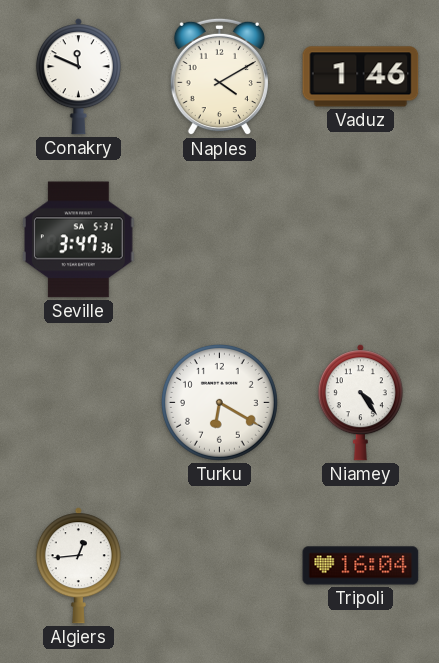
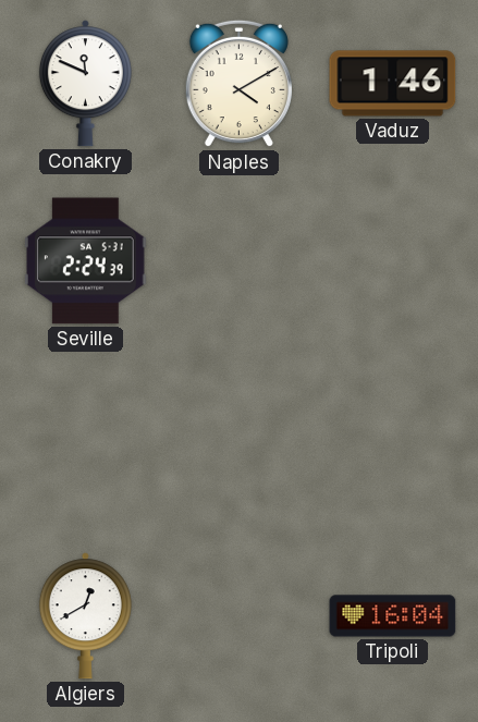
Seville: 3:47 -> 2:24 (85, 261)
Turku: 6:20 -> none (219, 402)
Niamey: 4:24 -> none (360, 403)
Algiers: 12:44 -> 12:40 (85, 616)
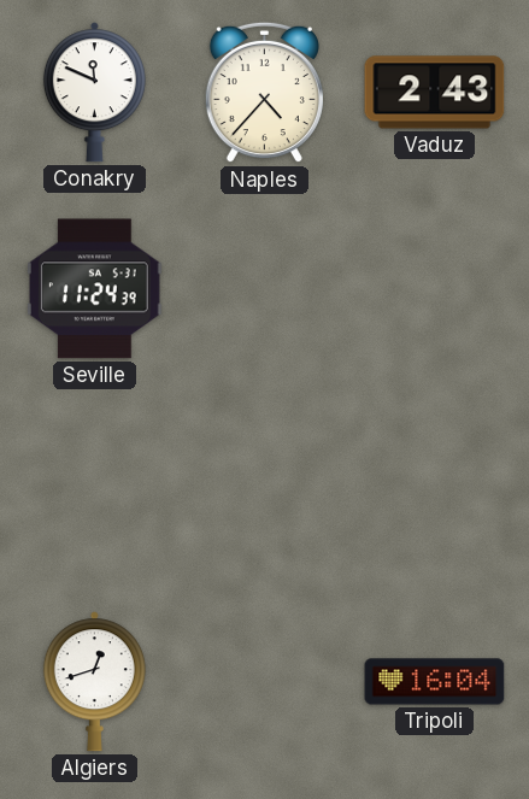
Naples: 4:10 -> 4:37 (264, 93)
Vaduz: 1:46 -> 2:43 (435, 93)
Seville: 2:24 -> 11:24 (94, 289)
Algiers: 12:40 -> 12:42 (94, 682)
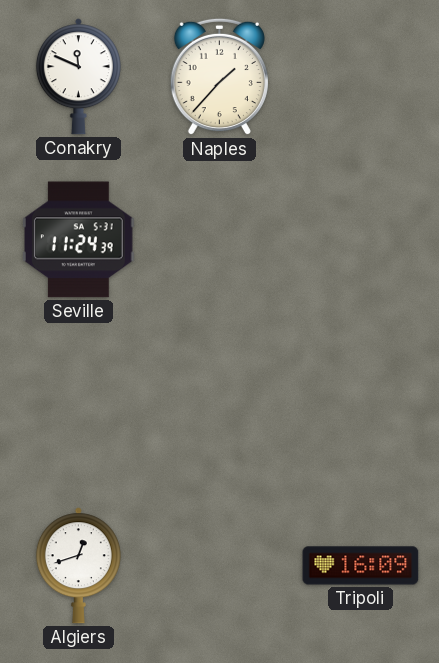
Naples: 4:37 -> 1:37 (219, 77)
Vaduz: 2:43 -> none (435, 93)
Tripoli: 16:04 -> 16:09 (361, 566)
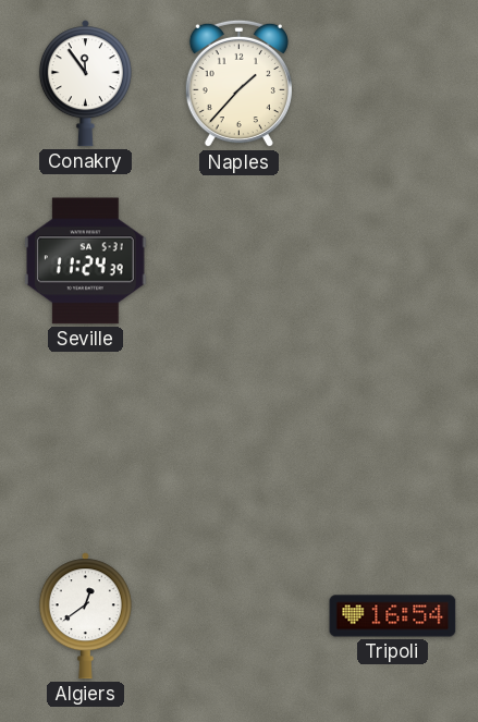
Conakry: 11:49 -> 11:54 (85, 84)
Algiers: 12:42 -> 12:39 (85, 616)
Tripoli: 16:09 -> 16:54 (393, 616)
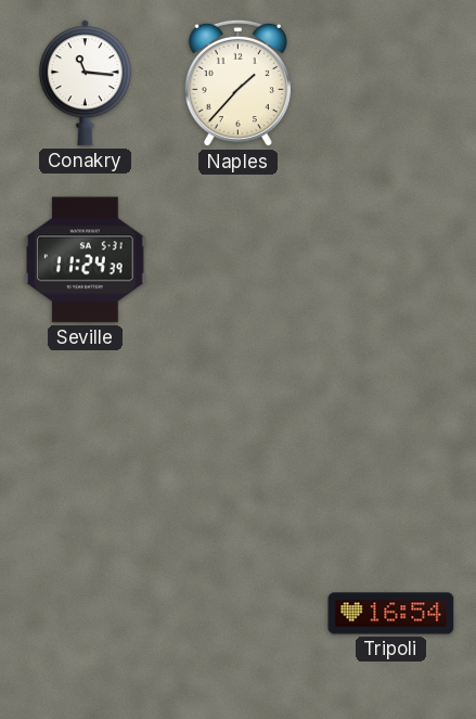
Conakry: 11:54 -> 11:16 (85, 84)
Algiers: 12:39 -> none (85, 616)
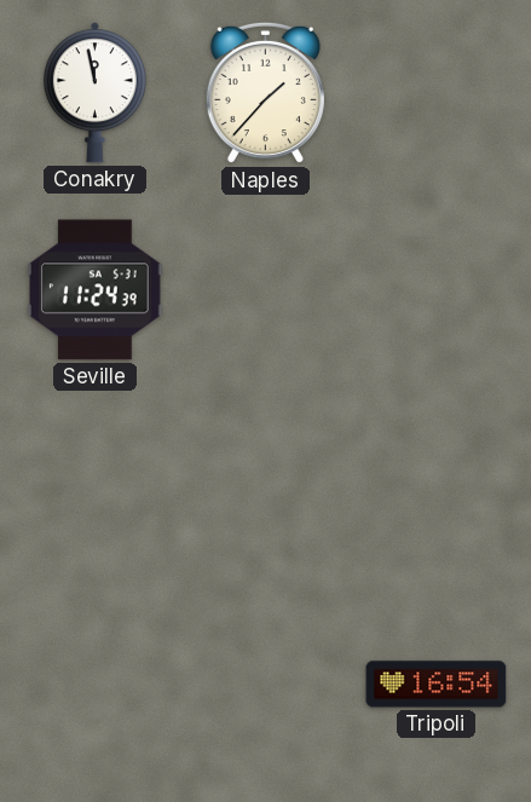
Conakry: 11:16 -> 11:58 (94, 93)
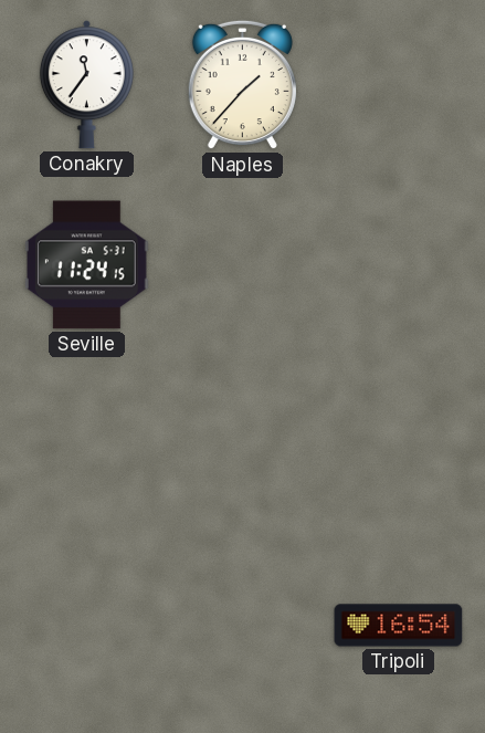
Conakry: 11:58 -> 11:36 (86, 85)
Seville: 11:24:39 -> 11:24:15 (86, 265)
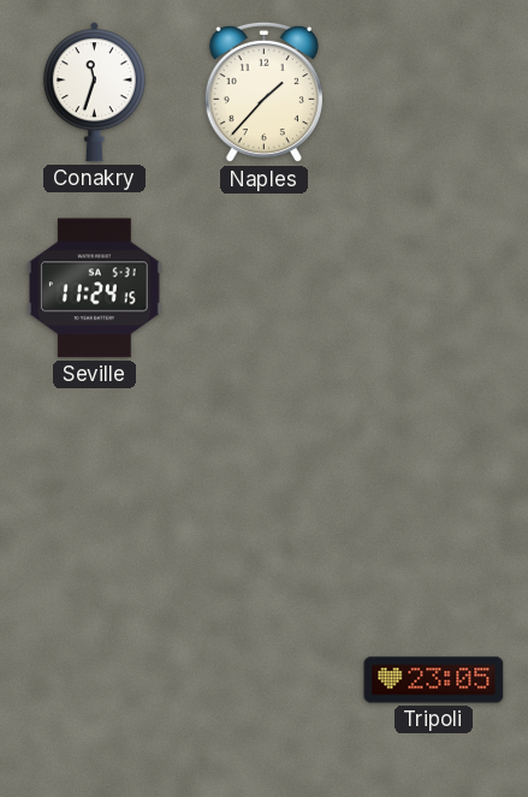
Conakry: 11:36 -> 11:33 (94, 93)
Tripoli: 16:54 -> 23:05 (434, 680)
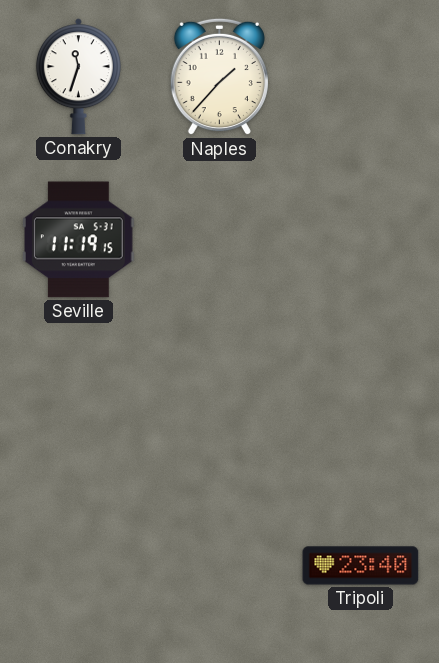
Seville: 11:24 -> 11:19 (78, 240)
Tripoli: 23:05 -> 23:40 (361, 566)
